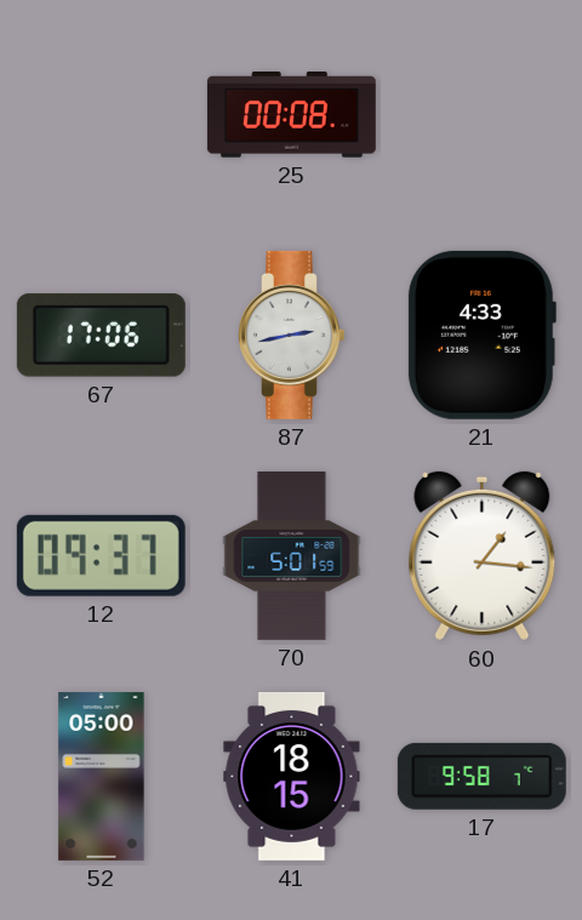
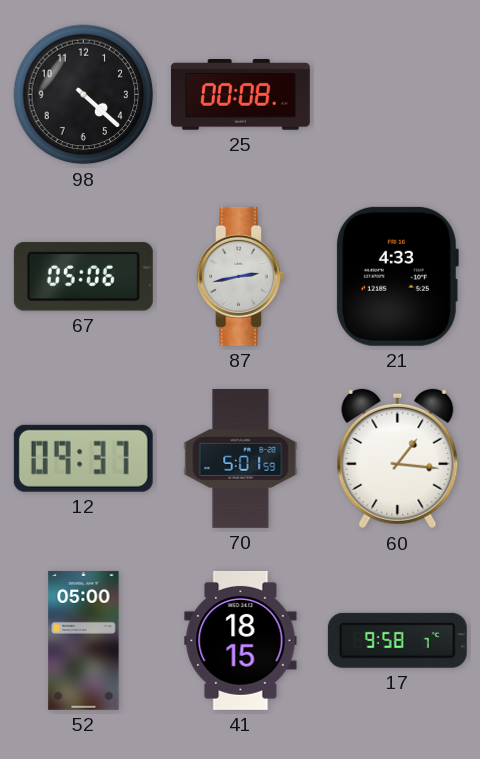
98: none -> 4:22 (84, 95)
67: 17:06 -> 05:06 (83, 277)
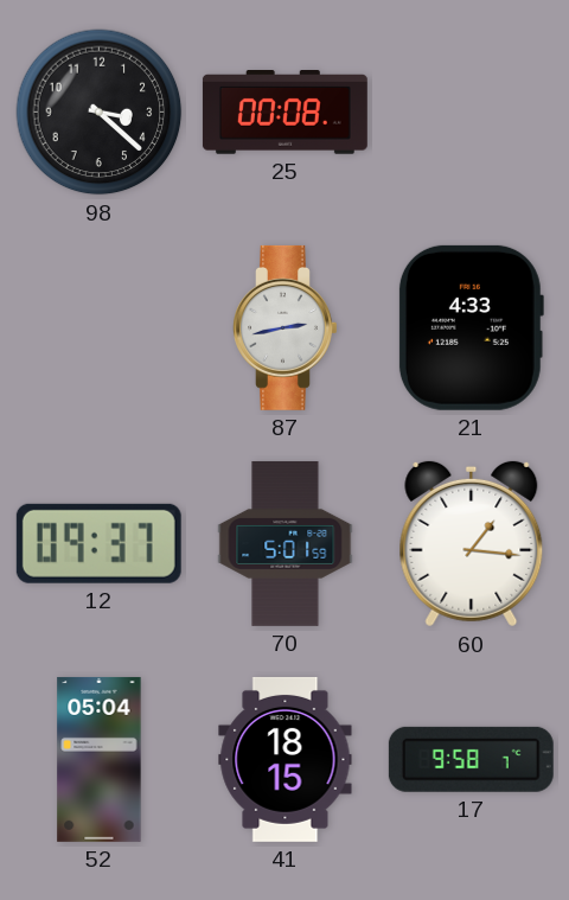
98: 4:22 -> 3:22 (100, 113)
67: 05:06 -> none (83, 277)
52: 05:00 -> 05:04 (100, 759)
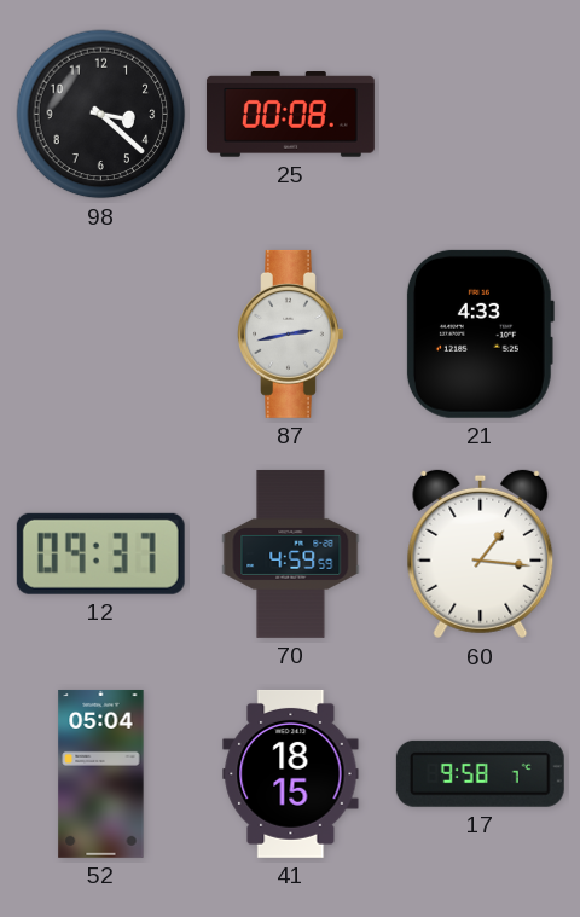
70: 5:01 -> 4:59 (291, 553)
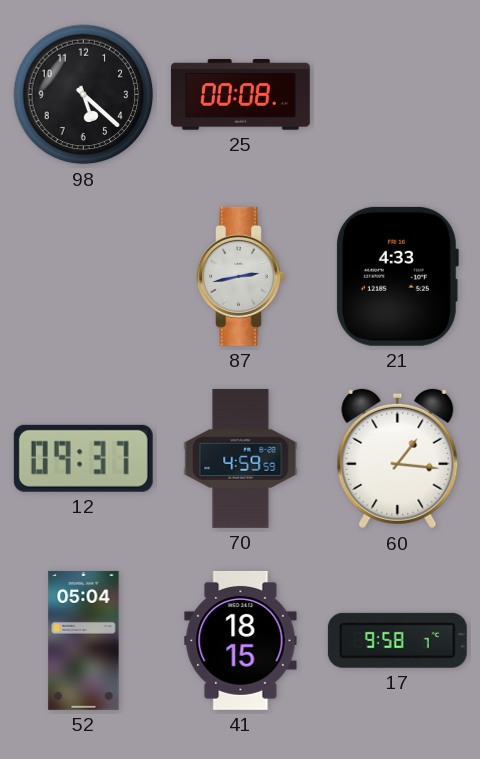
98: 3:22 -> 5:22 (84, 95)
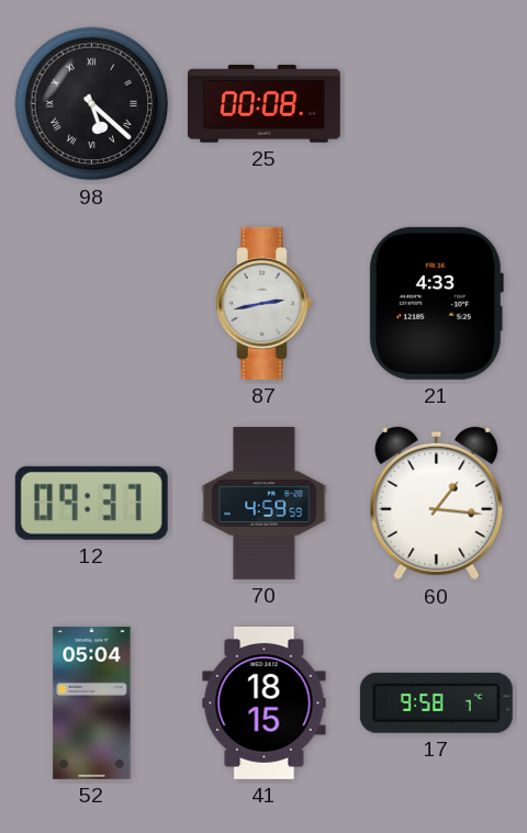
98 numerals: Arabic -> Roman (92, 104)
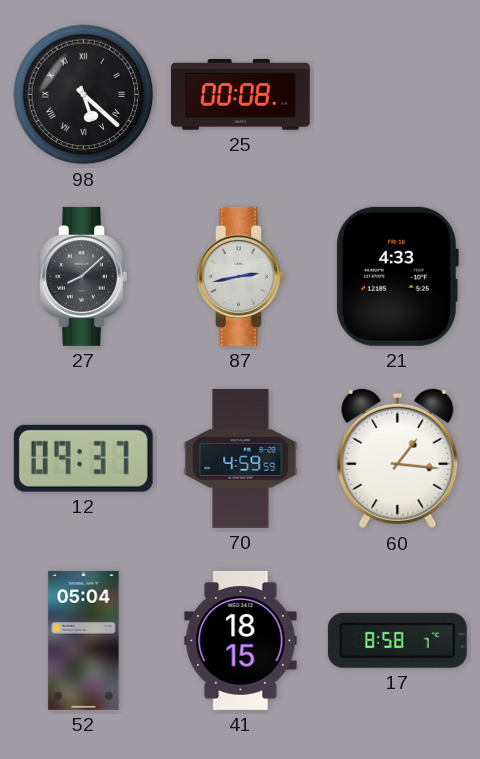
27: none -> 8:08 (84, 276)
17: 9:58 -> 8:58 (397, 640)
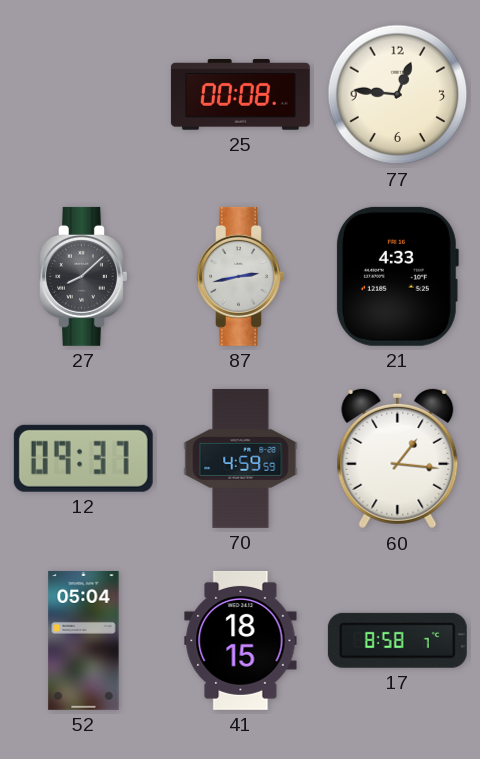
98: 5:22 -> none (84, 95)
77: none -> 12:46 (398, 95)
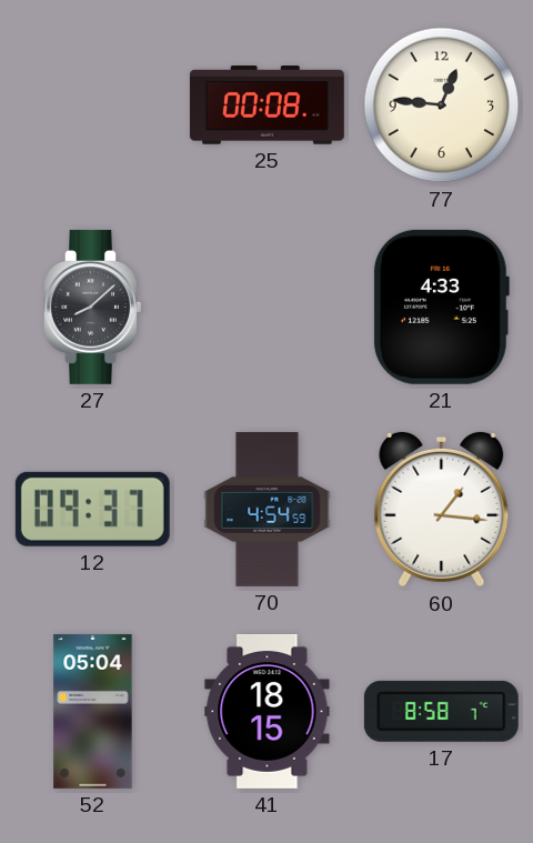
87: 2:43 -> none (241, 276)
70: 4:59 -> 4:54 (268, 509)
